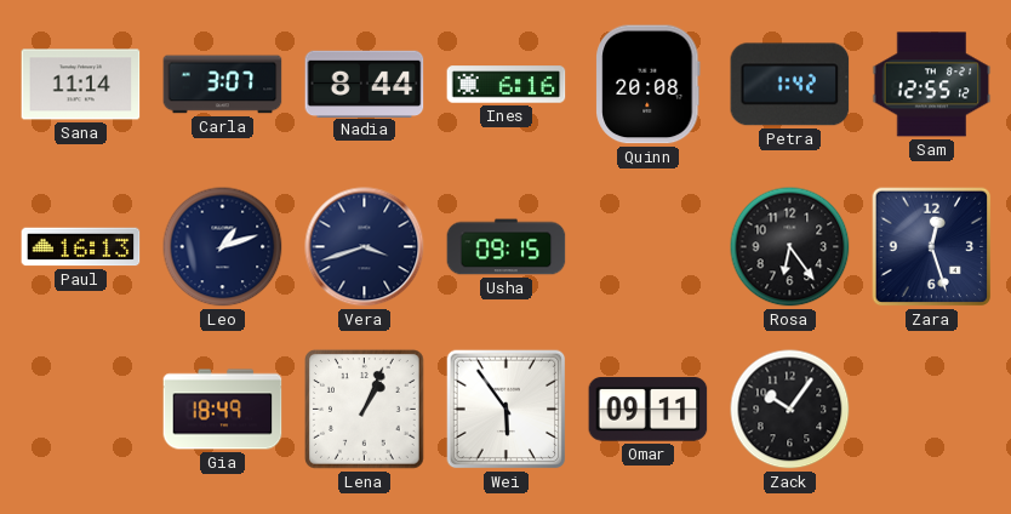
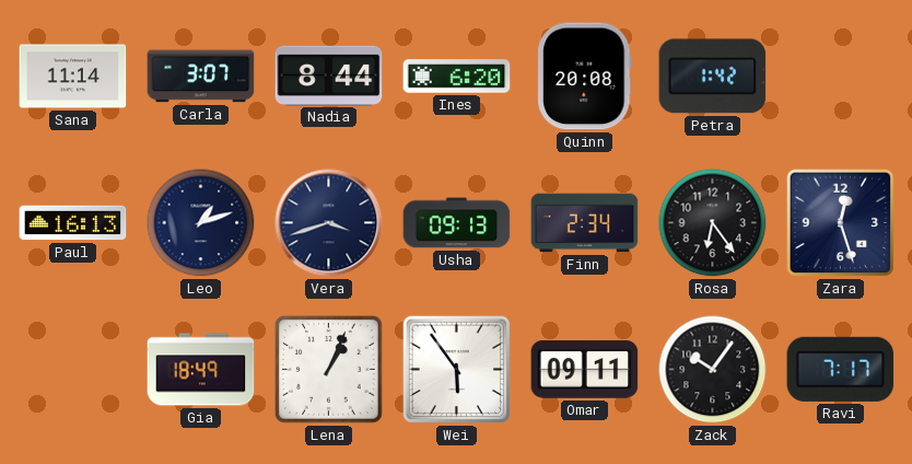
Ines: 6:16 -> 6:20 (457, 77)
Sam: 12:55 -> none (932, 85)
Usha: 09:15 -> 09:13 (457, 223)
Finn: none -> 2:34 (585, 223)
Ravi: none -> 7:17 (841, 369)
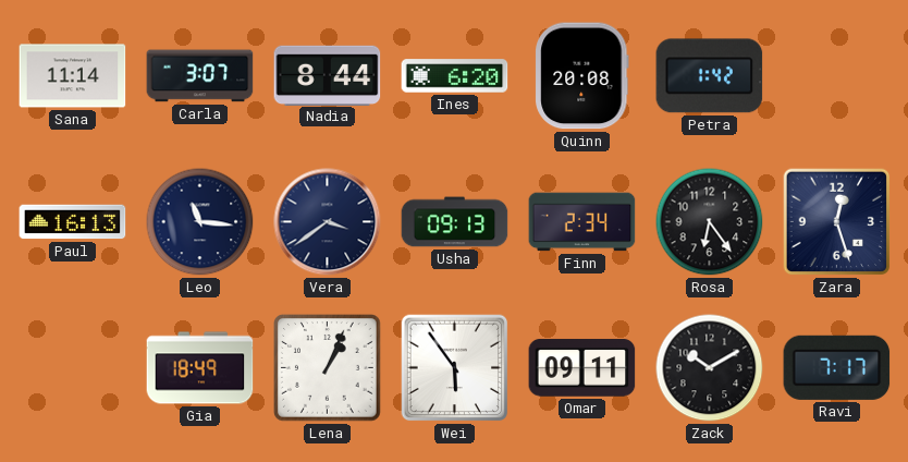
Leo: 1:12 -> 11:16 (200, 222)
Vera: 3:42 -> 3:39 (328, 222)
Zack: 10:06 -> 10:10 (710, 368)
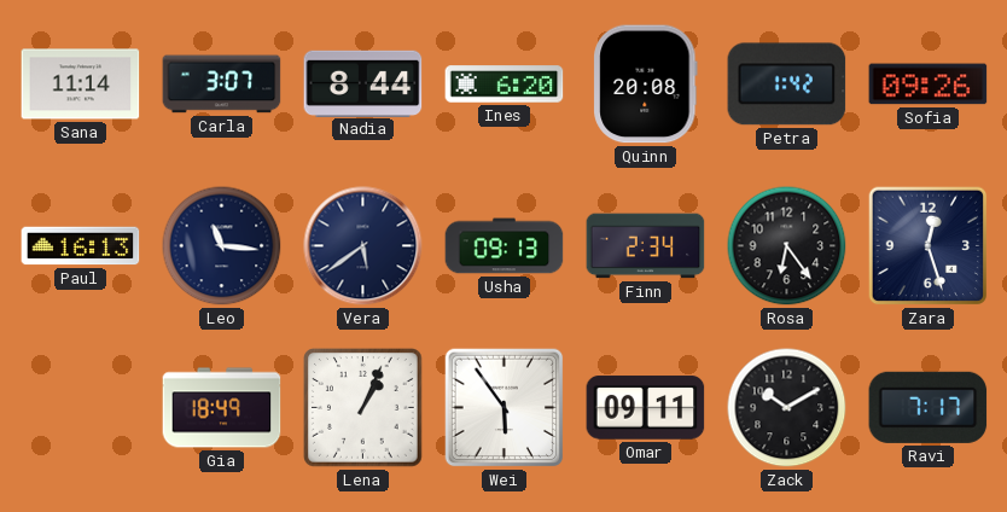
Sofia: none -> 09:26 (929, 85)
Vera: 3:39 -> 5:39 (363, 246)
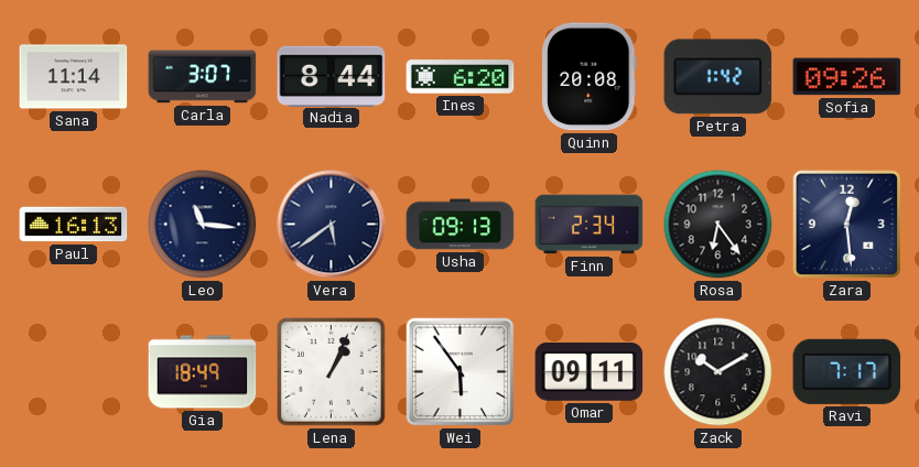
Zara: 12:27 -> 12:29 (847, 225)
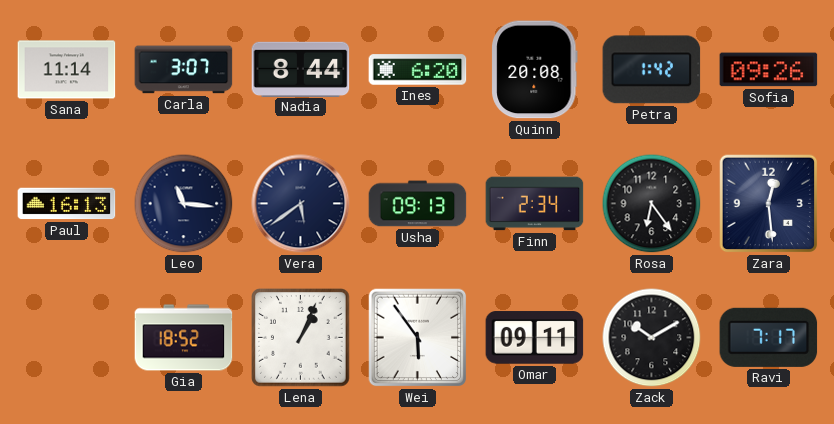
Gia: 18:49 -> 18:52 (184, 338)
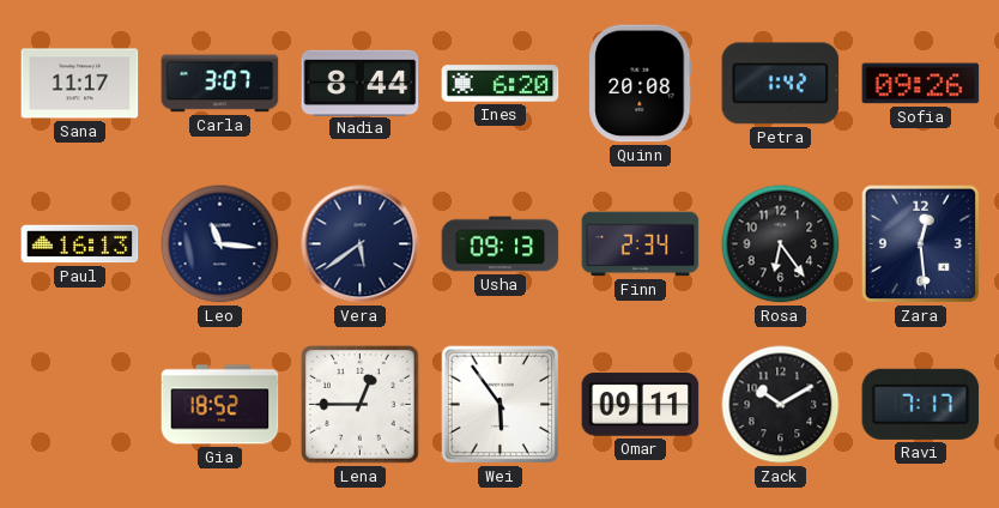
Sana: 11:14 -> 11:17 (80, 84)
Lena: 1:04 -> 12:45 (361, 405)
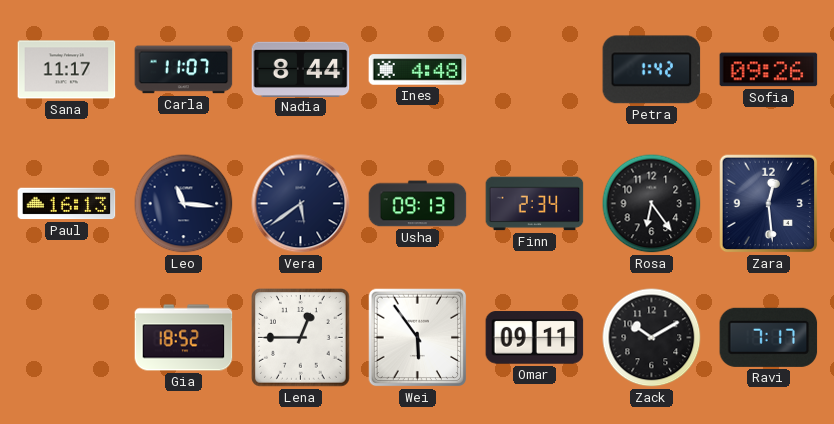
Carla: 3:07 -> 11:07 (184, 70)
Ines: 6:20 -> 4:48 (418, 70)
Quinn: 20:08 -> none (641, 84)
